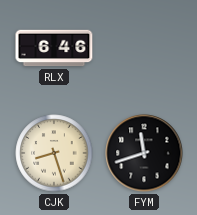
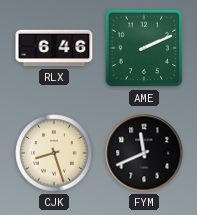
AME: none -> 2:11 (144, 48)
FYM: 11:42 -> 11:41 (144, 153)
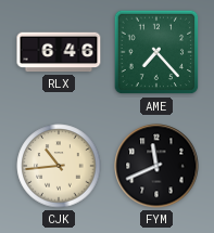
AME: 2:11 -> 7:23 (156, 52)
CJK: 8:27 -> 10:44 (59, 166)
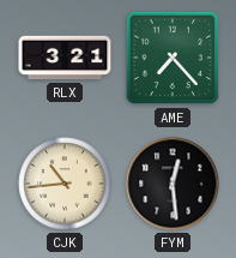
RLX: 6:46 -> 3:21 (65, 58)
FYM: 11:41 -> 12:29 (173, 184)
